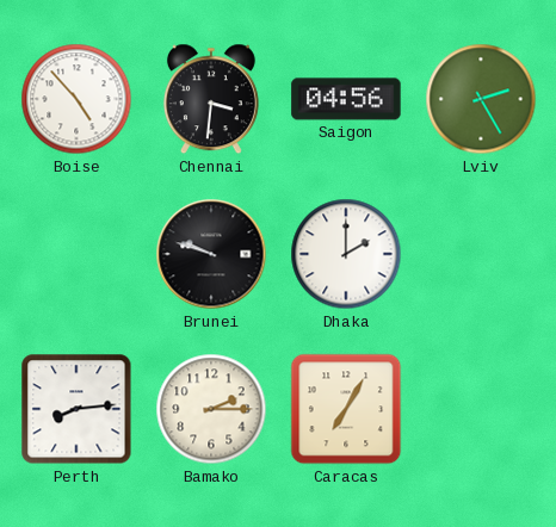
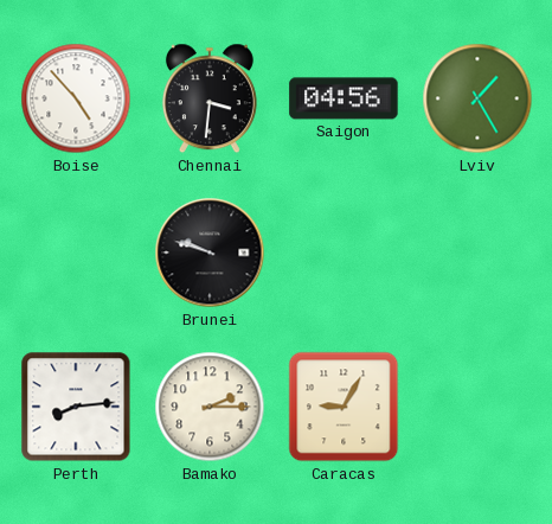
Lviv: 2:25 -> 1:25 (477, 98)
Dhaka: 2:00 -> none (346, 254)
Caracas: 7:05 -> 9:05 (344, 407)
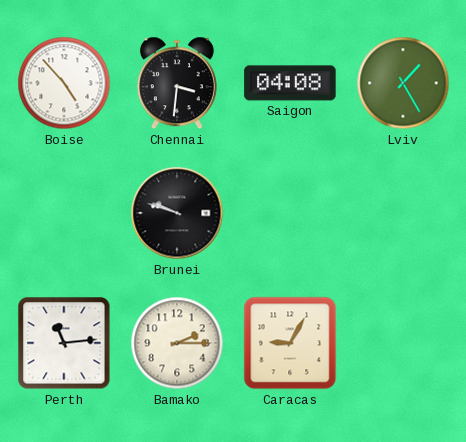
Saigon: 04:56 -> 04:08 (290, 83)
Perth: 8:14 -> 11:14 (64, 343)
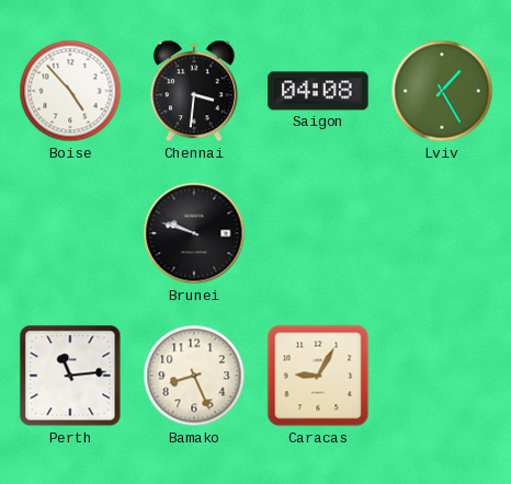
Bamako: 2:15 -> 8:26 (194, 376)
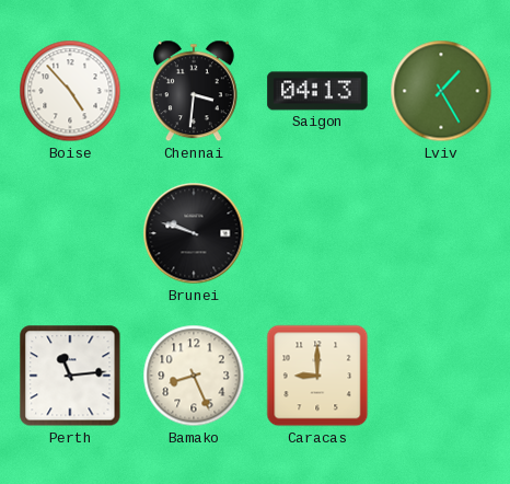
Saigon: 04:08 -> 04:13 (317, 91)
Caracas: 9:05 -> 9:00 (317, 376)
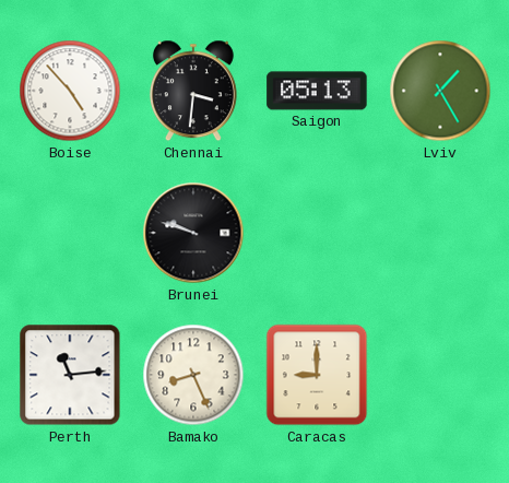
Saigon: 04:13 -> 05:13 (317, 91)
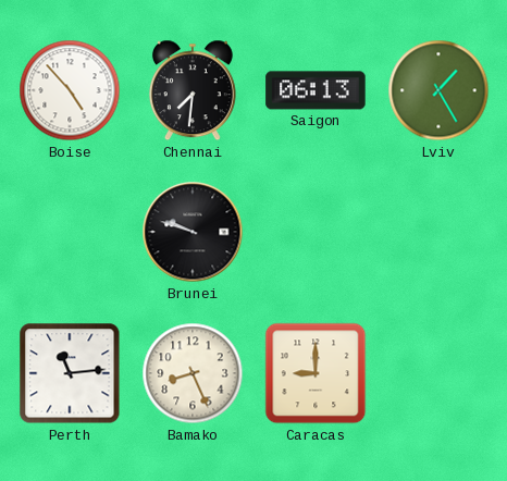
Chennai: 3:31 -> 7:31 (193, 90)
Saigon: 05:13 -> 06:13 (316, 90)
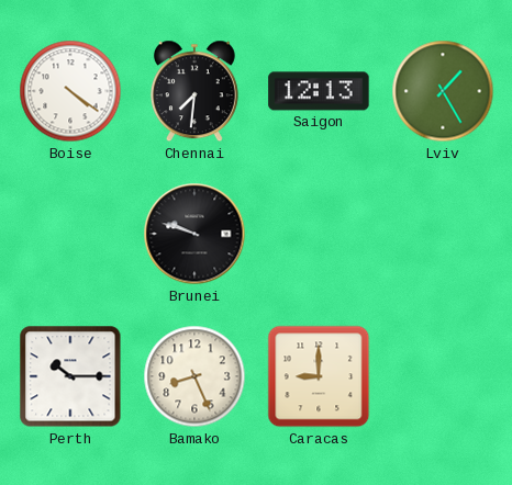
Boise: 4:53 -> 4:21 (70, 91)
Saigon: 06:13 -> 12:13 (319, 91)
Perth: 11:14 -> 10:15 (70, 376)
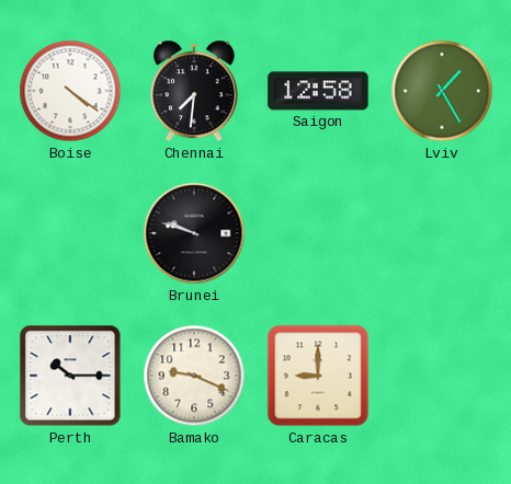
Saigon: 12:13 -> 12:58 (318, 91)
Bamako: 8:26 -> 9:19 (194, 376)
